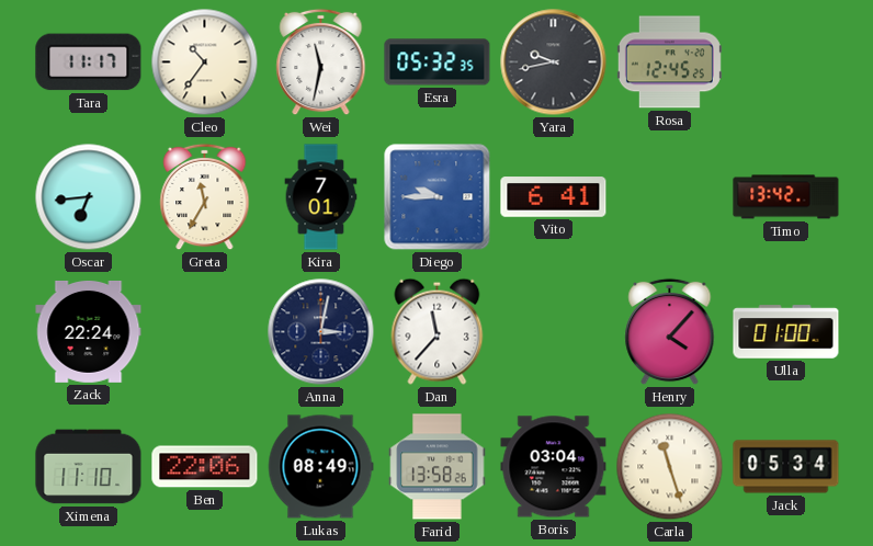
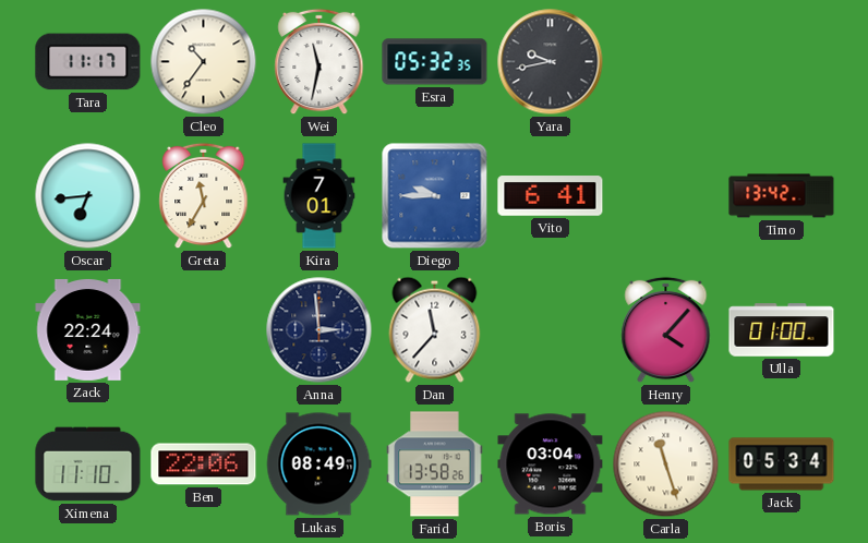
Rosa: 12:45 -> none (669, 62)
Anna: 3:02 -> 2:59 (320, 330)
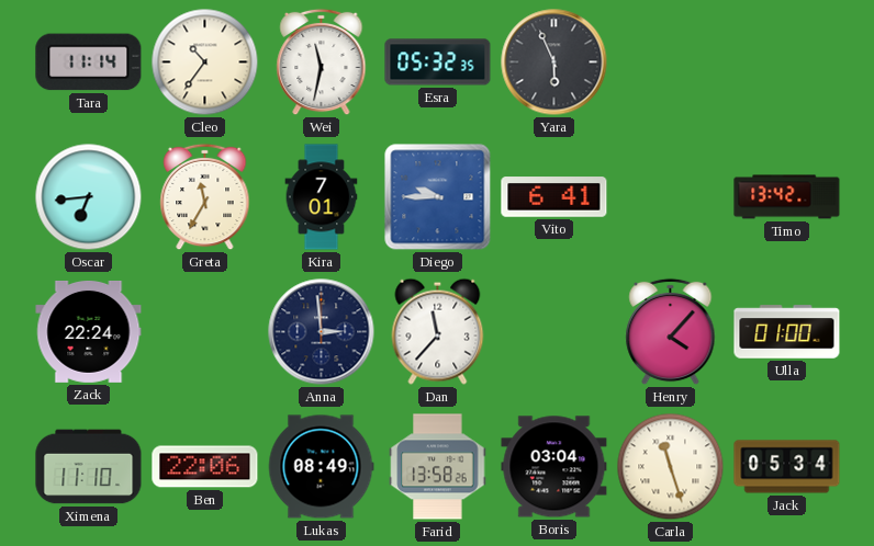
Tara: 11:17 -> 11:14 (89, 62)
Yara: 9:43 -> 5:56 (554, 62)
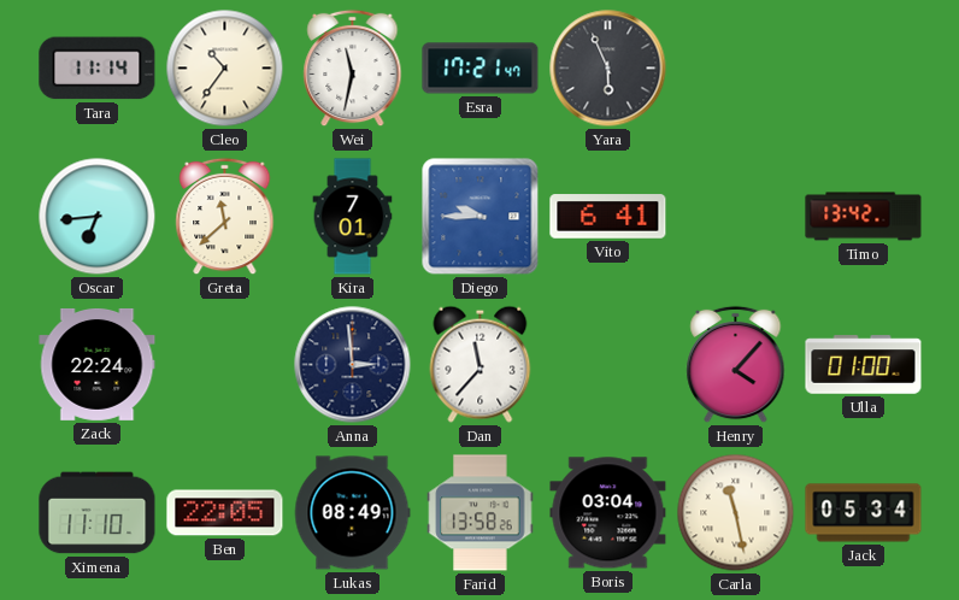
Esra: 05:32 -> 17:21 (481, 69)
Greta: 11:35 -> 11:38 (225, 217)
Ben: 22:06 -> 22:05 (225, 513)
Carla: 11:27 -> 11:28 (736, 513)
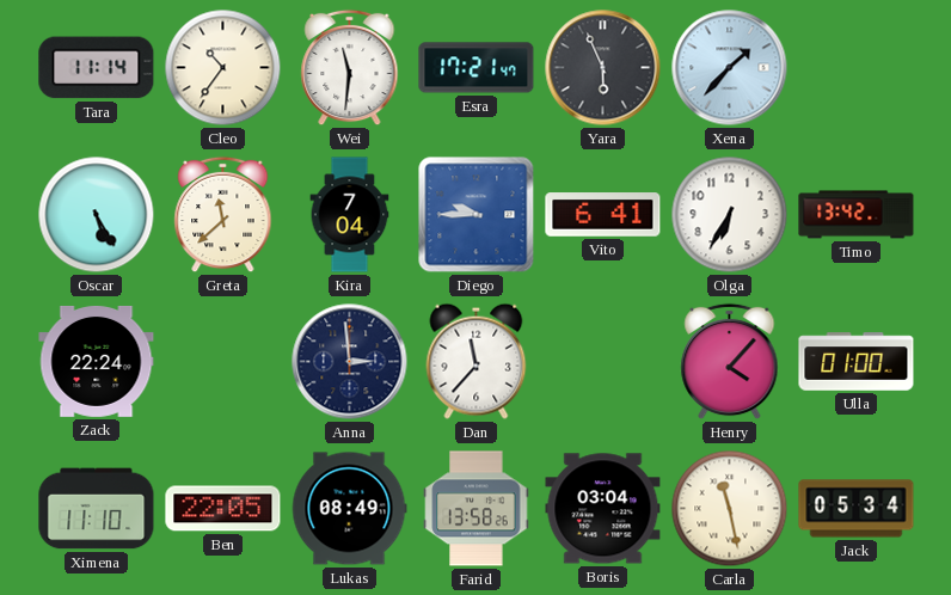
Wei: 11:32 -> 11:31 (350, 68)
Xena: none -> 1:37 (730, 68)
Oscar: 6:44 -> 5:25 (97, 215)
Kira: 7:01 -> 7:04 (350, 215)
Olga: none -> 6:35 (730, 215)
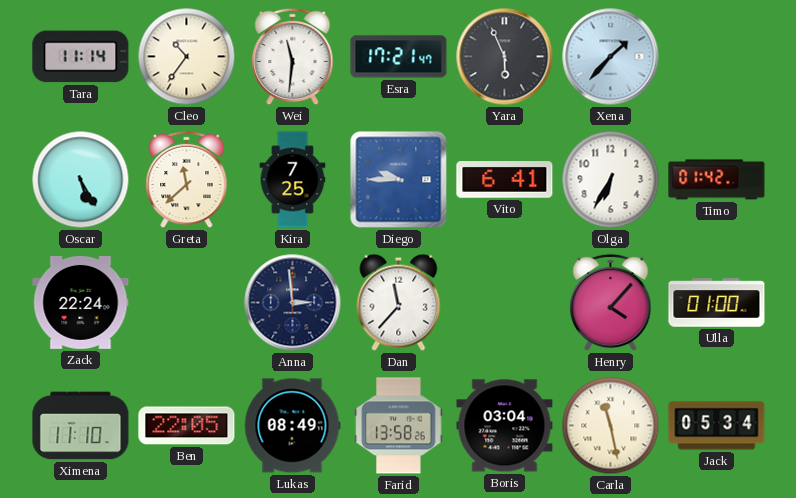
Kira: 7:04 -> 7:25 (293, 180)
Timo: 13:42 -> 01:42 (717, 180)
